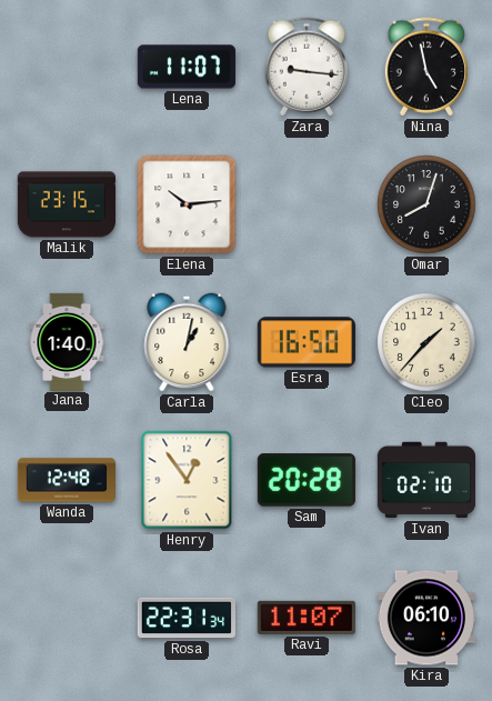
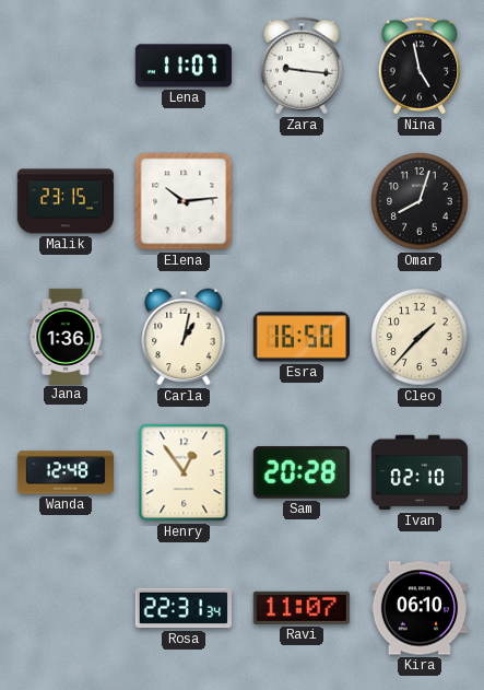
Jana: 1:40 -> 1:36 (66, 336)
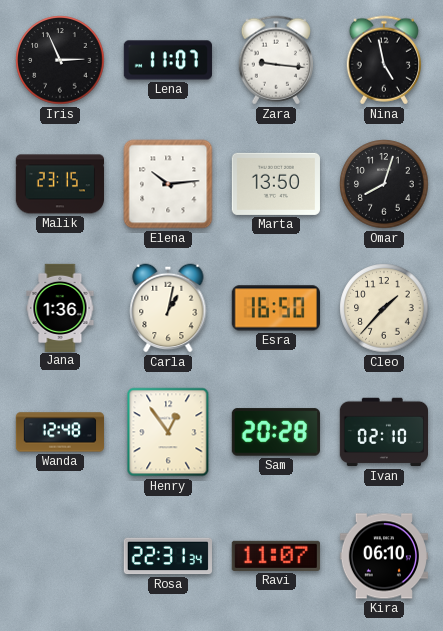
Iris: none -> 2:56 (60, 60)
Marta: none -> 13:50 (276, 184)
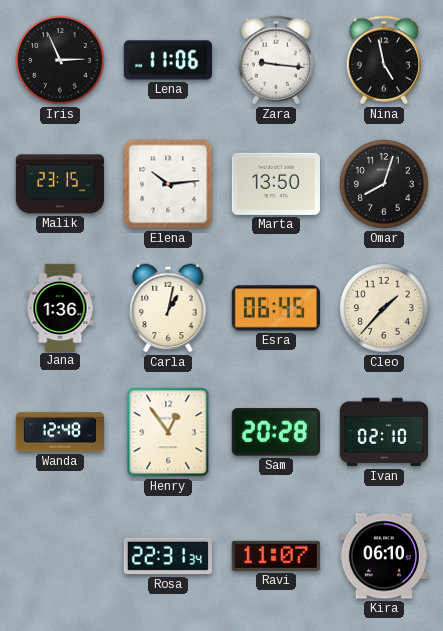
Lena: 11:07 -> 11:06 (168, 60)
Esra: 16:50 -> 06:45 (276, 308)
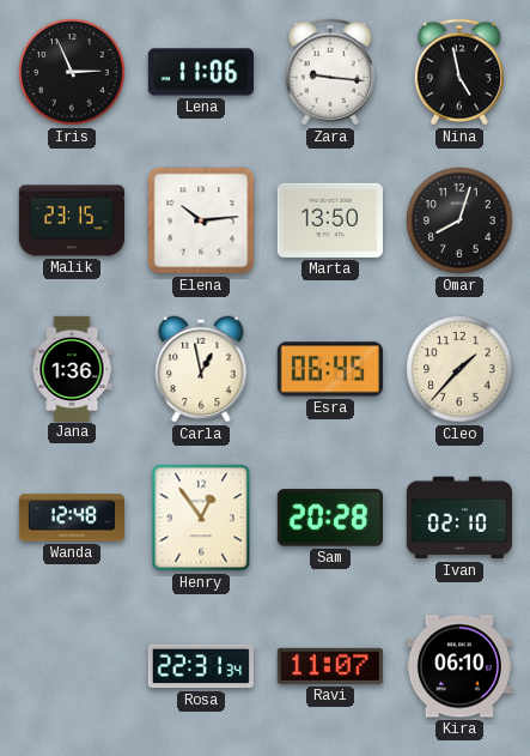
Carla: 1:02 -> 12:58 (201, 369)
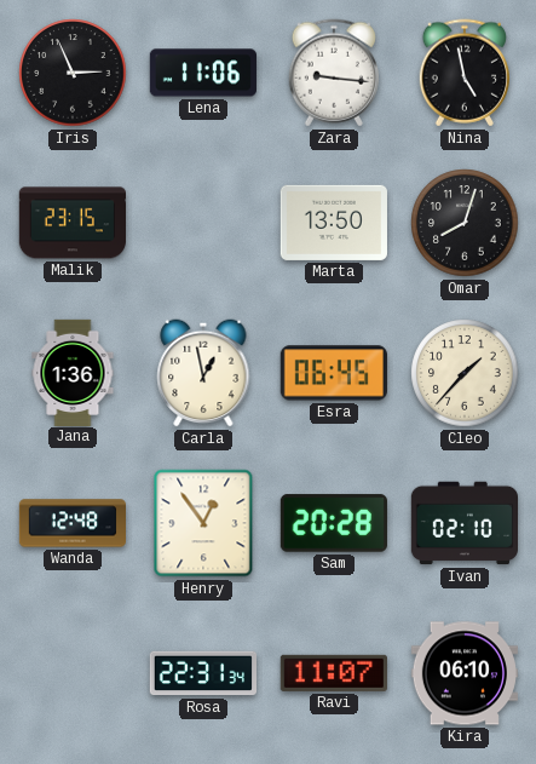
Elena: 10:14 -> none (201, 220)
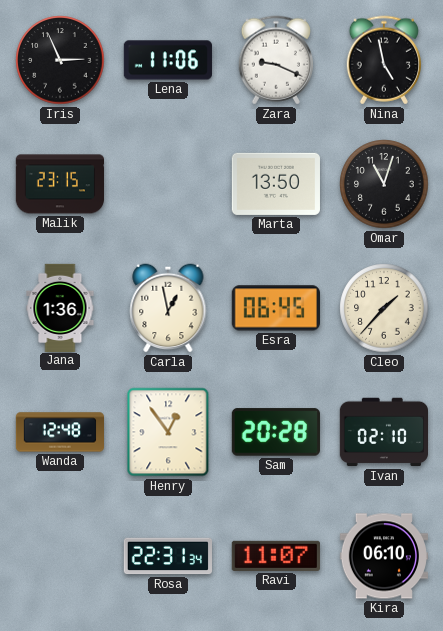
Zara: 9:16 -> 9:19 (275, 60)
Omar: 8:03 -> 11:03 (384, 184)
